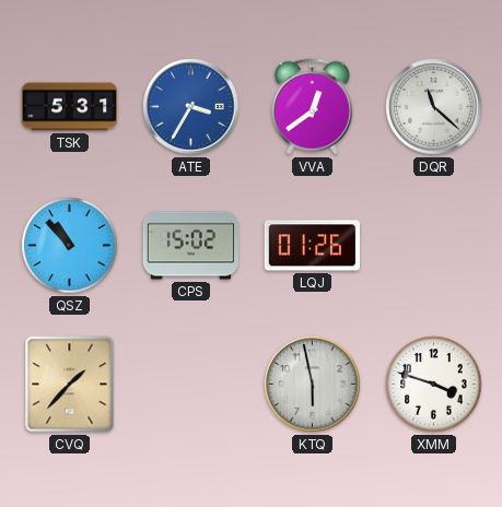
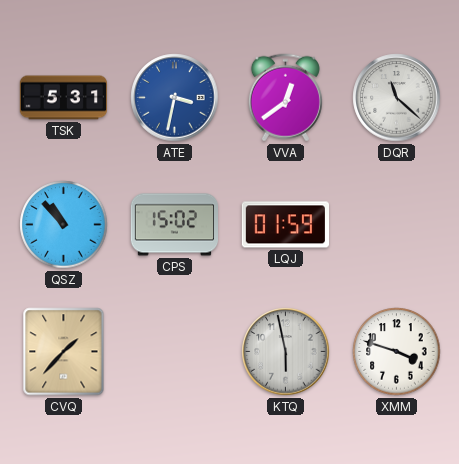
ATE: 3:35 -> 3:32 (175, 98)
LQJ: 01:26 -> 01:59 (285, 225)
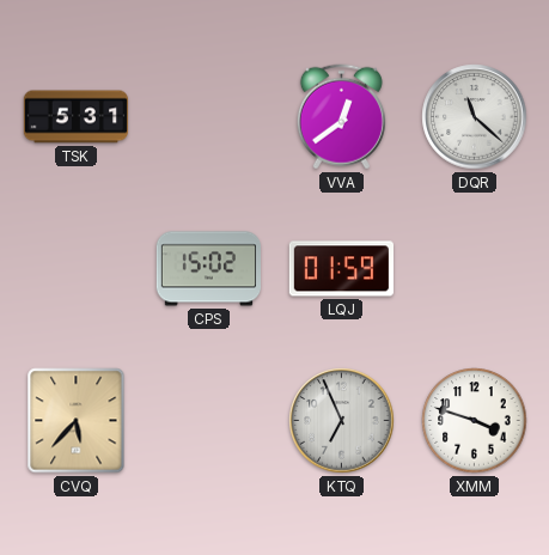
ATE: 3:32 -> none (175, 98)
QSZ: 10:53 -> none (64, 225)
CVQ: 1:37 -> 5:37 (77, 421)
KTQ: 5:58 -> 6:56 (342, 421)
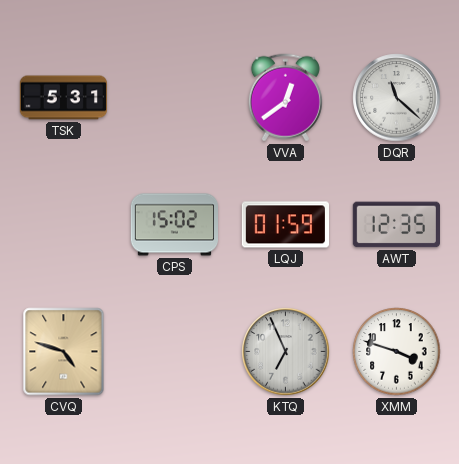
AWT: none -> 12:35 (396, 225)
CVQ: 5:37 -> 4:48 (64, 352)
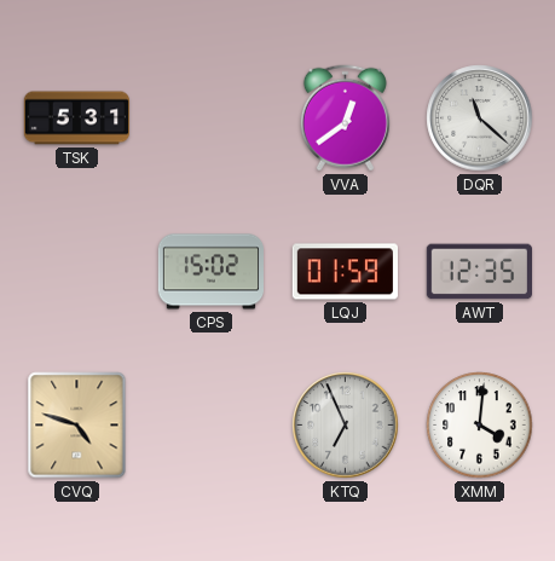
XMM: 3:48 -> 4:01 (480, 426)
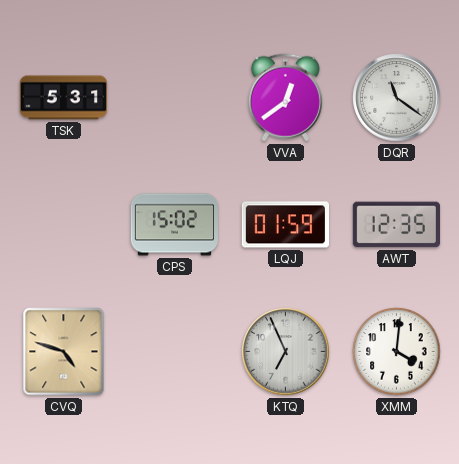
DQR: 11:22 -> 11:21 (397, 98)
